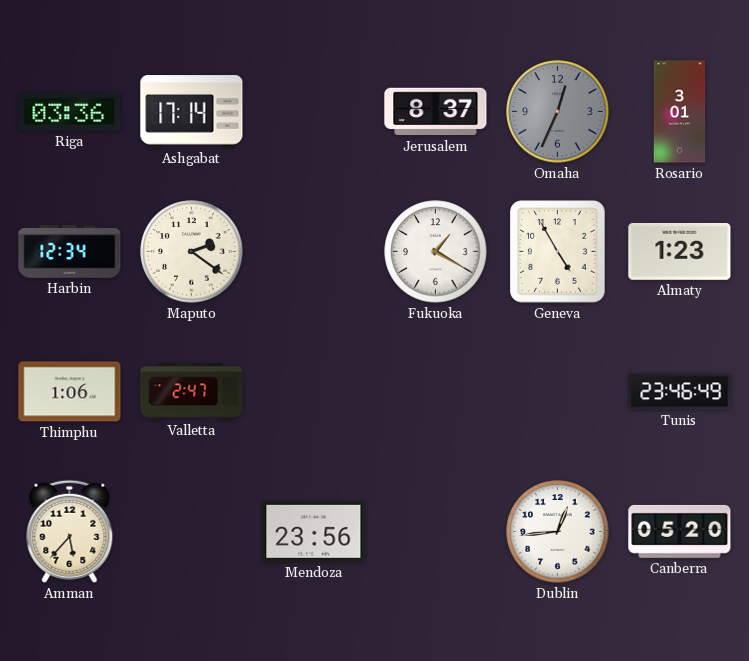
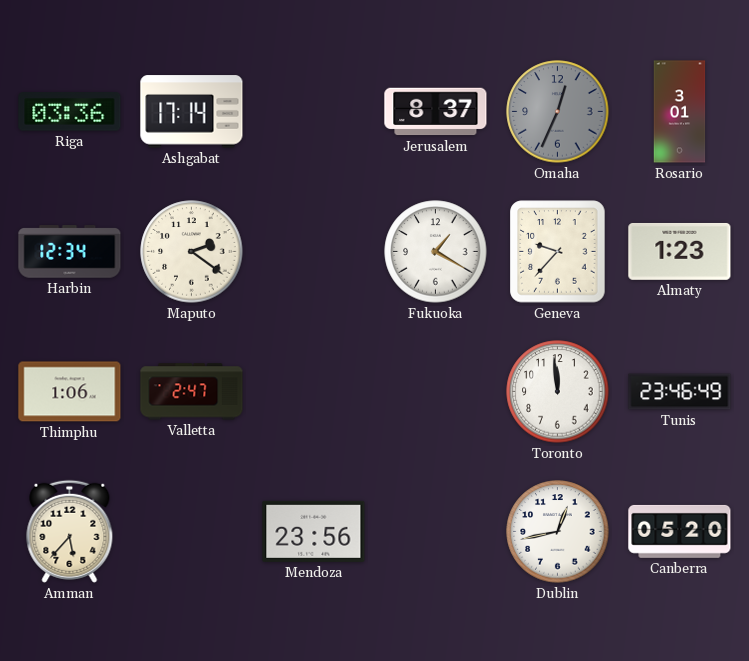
Geneva: 4:55 -> 9:37 (558, 252)
Toronto: none -> 11:59 (558, 392)
Dublin: 12:44 -> 12:43 (558, 532)
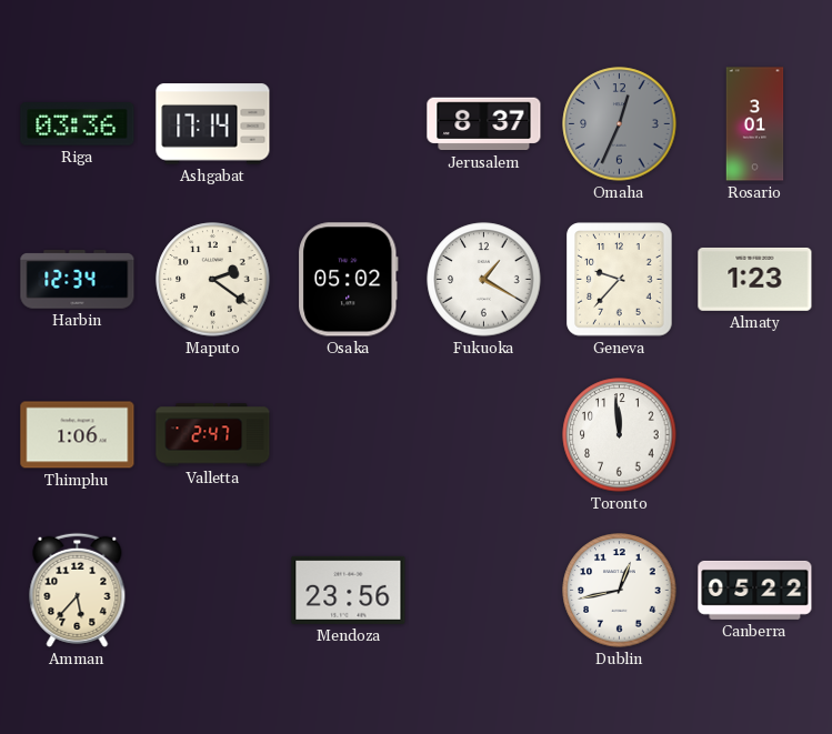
Osaka: none -> 05:02 (349, 280)
Tunis: 23:46 -> none (680, 392)
Canberra: 05:20 -> 05:22 (755, 590)
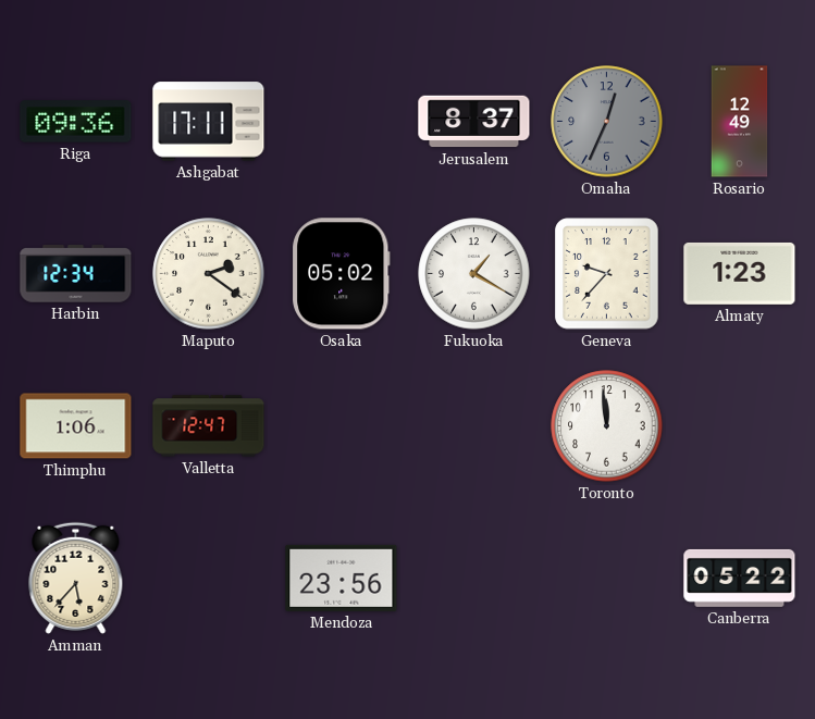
Riga: 03:36 -> 09:36 (76, 122)
Ashgabat: 17:14 -> 17:11 (209, 122)
Rosario: 3:01 -> 12:49 (740, 122)
Valletta: 2:47 -> 12:47 (209, 426)
Dublin: 12:43 -> none (620, 591)
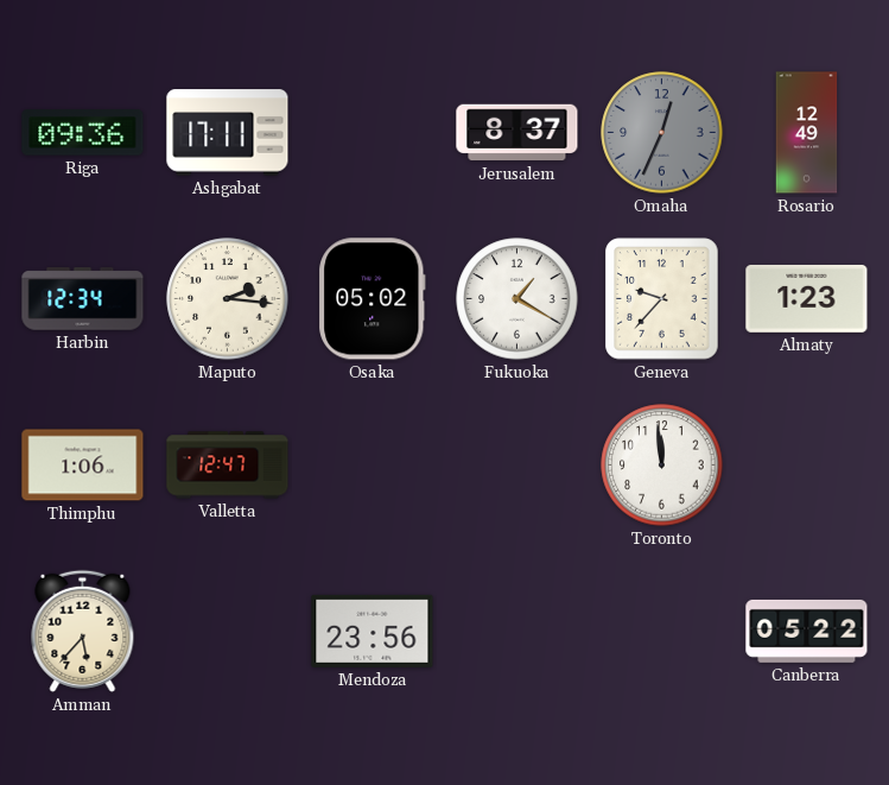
Maputo: 2:21 -> 2:16 (228, 299)
